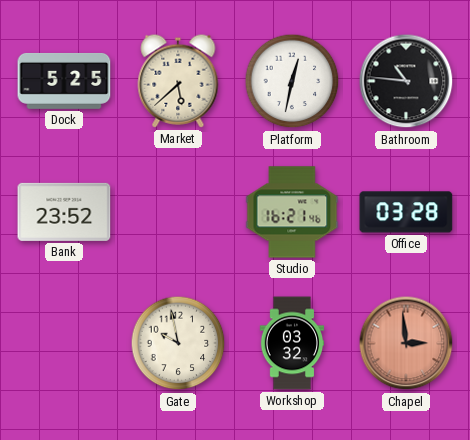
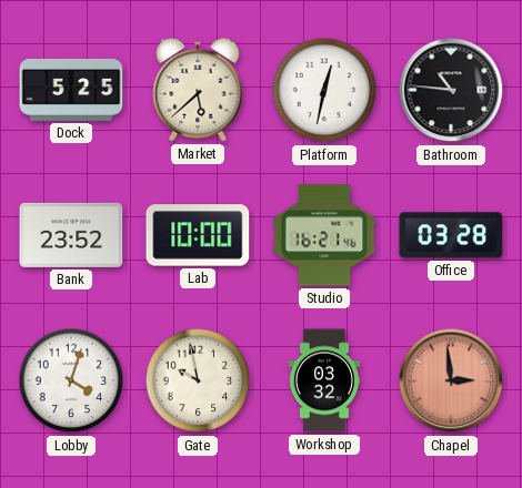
Lab: none -> 10:00 (198, 235)
Lobby: none -> 4:03 (71, 380)
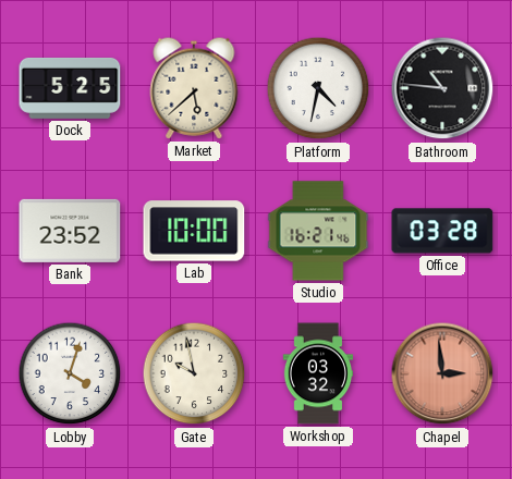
Platform: 12:32 -> 4:32 (318, 88)
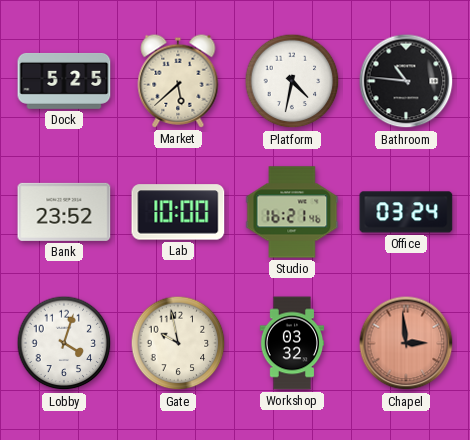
Office: 03:28 -> 03:24 (406, 212)
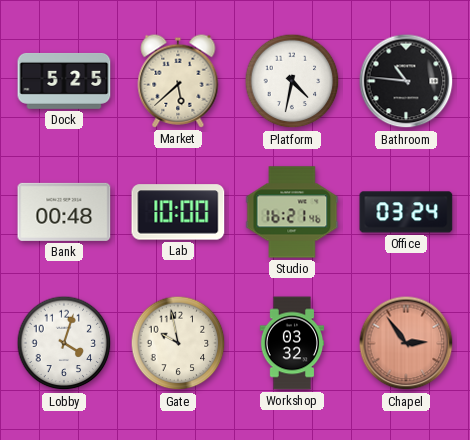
Bank: 23:52 -> 00:48 (64, 212)
Chapel: 2:59 -> 2:54 (406, 343)
